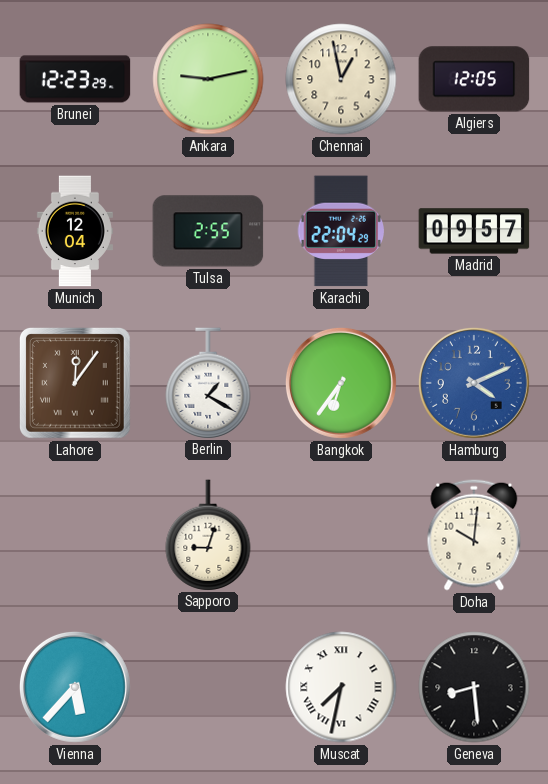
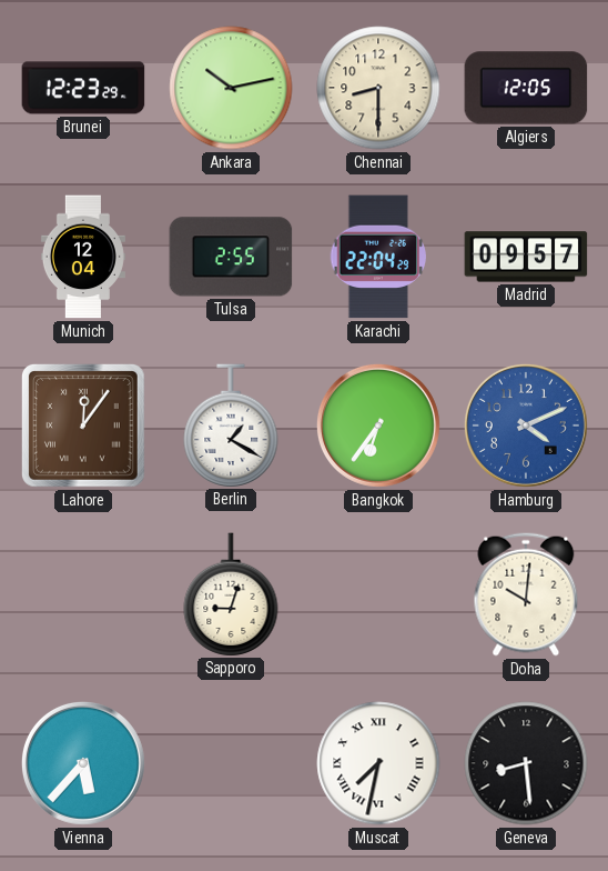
Ankara: 9:13 -> 10:13 (231, 88)
Chennai: 12:58 -> 8:30 (378, 88)
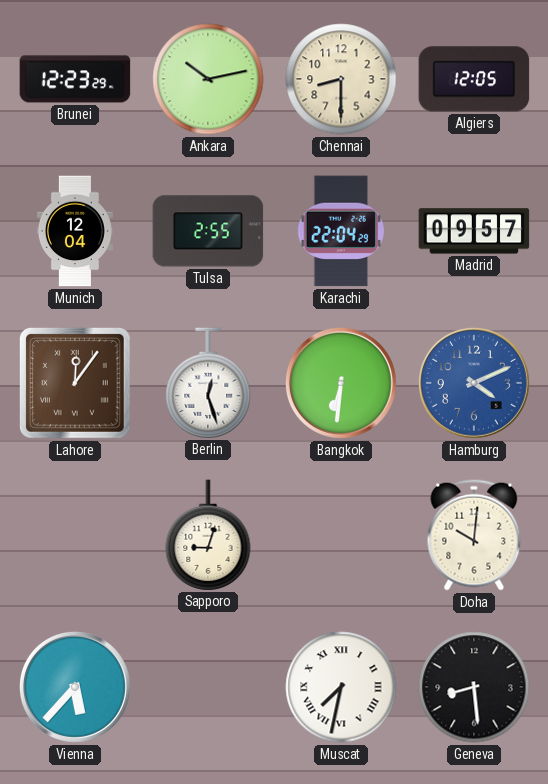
Berlin: 1:20 -> 12:27 (208, 383)
Bangkok: 6:36 -> 6:31 (341, 383)
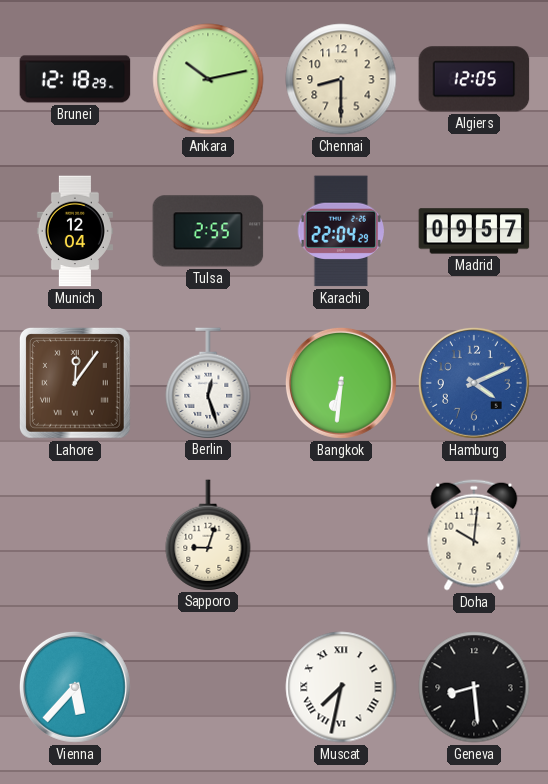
Brunei: 12:23 -> 12:18 (75, 79)
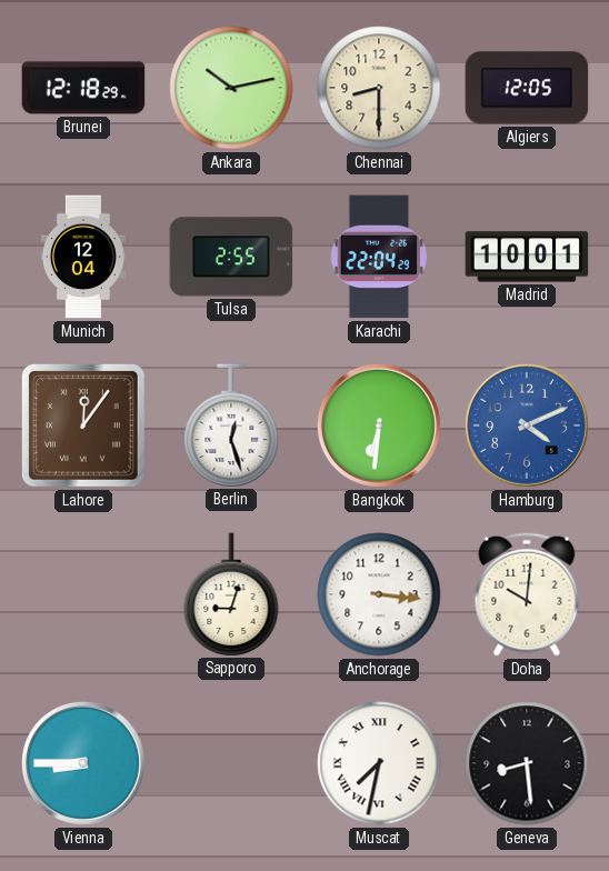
Madrid: 09:57 -> 10:01 (527, 257)
Anchorage: none -> 3:16 (379, 594)
Vienna: 5:37 -> 8:45 (83, 763)
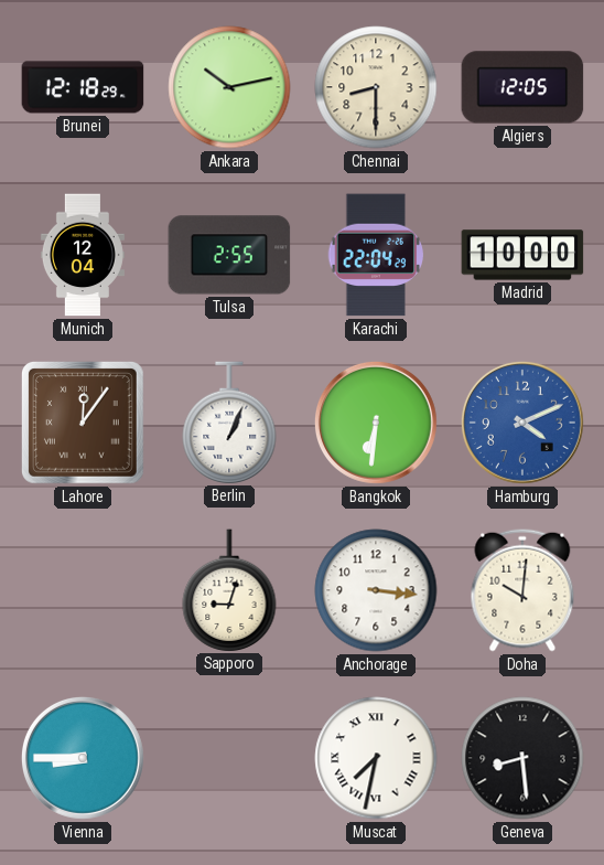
Madrid: 10:01 -> 10:00 (522, 255)
Berlin: 12:27 -> 1:04 (229, 423)
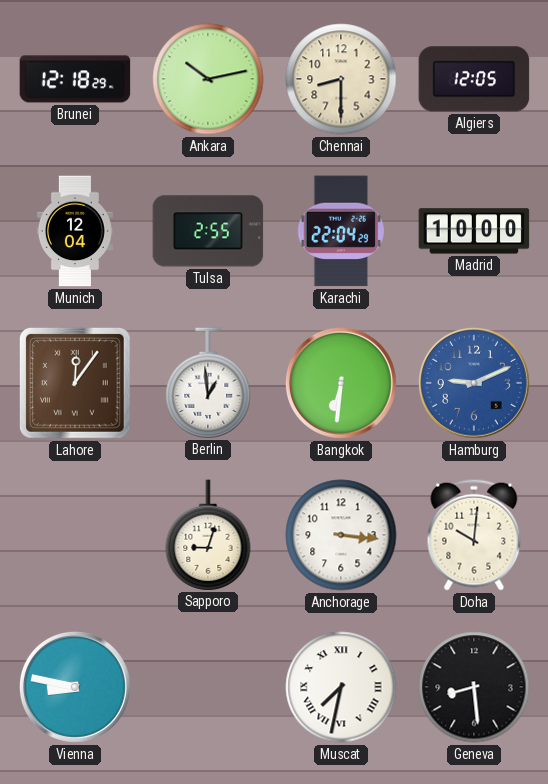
Berlin: 1:04 -> 12:59 (208, 383)
Hamburg: 4:11 -> 9:11 (474, 383)
Vienna: 8:45 -> 8:47 (75, 687)
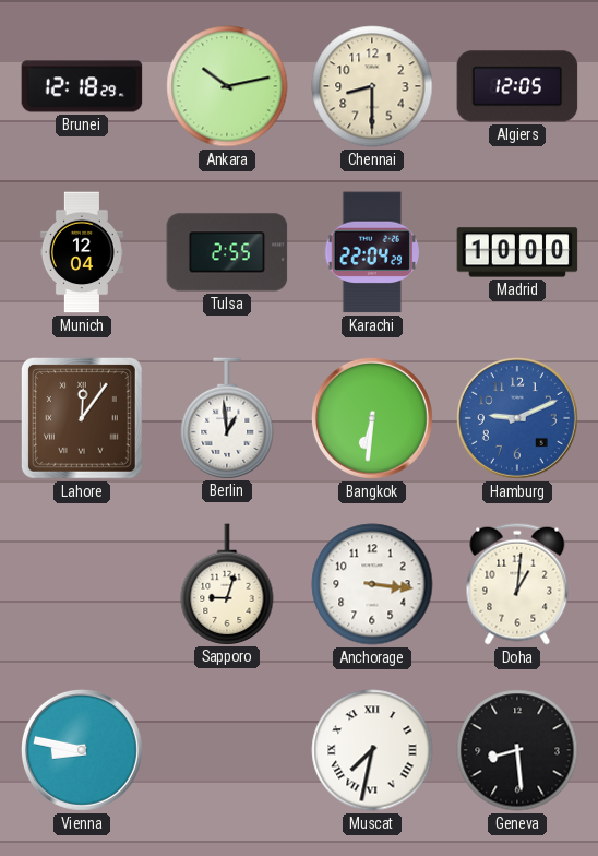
Doha: 10:01 -> 1:01 (517, 584)
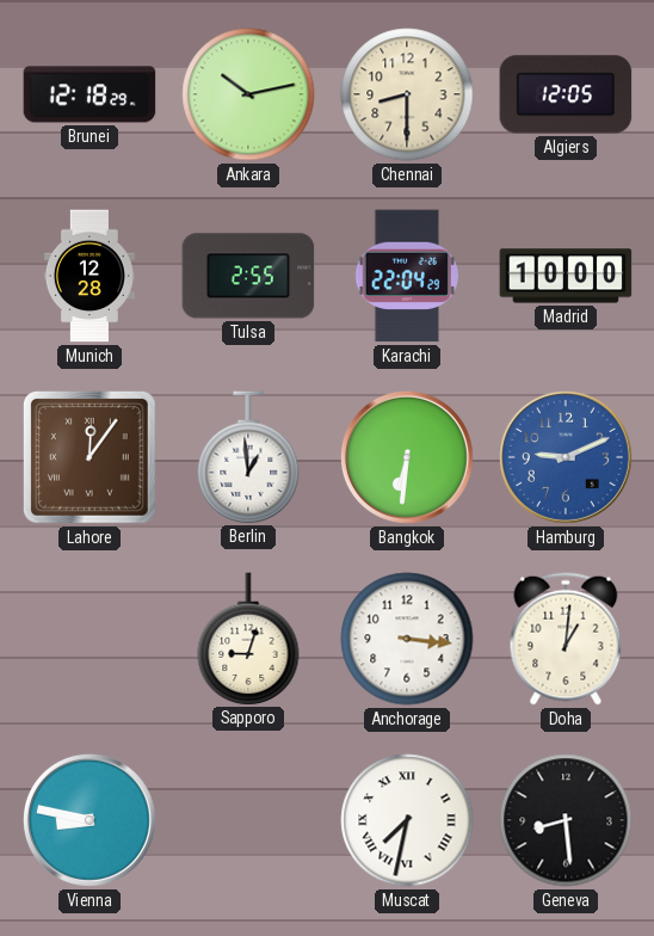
Munich: 12:04 -> 12:28 (90, 276)
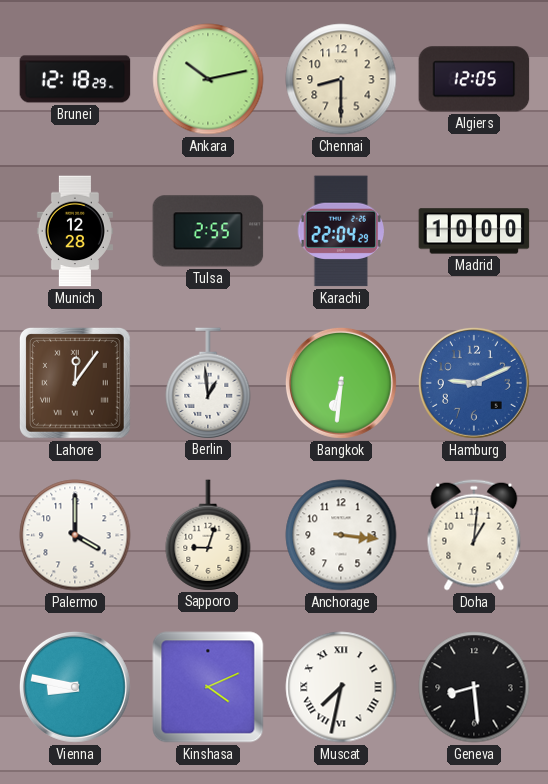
Palermo: none -> 4:00 (75, 535)
Kinshasa: none -> 4:11 (208, 687)
